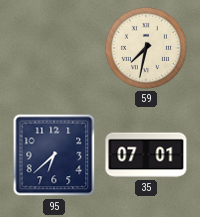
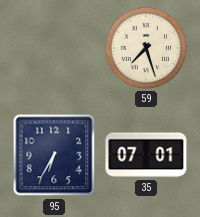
59: 7:32 -> 7:27 (146, 48)
95: 6:38 -> 6:35 (54, 155)
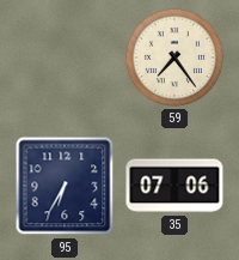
59: 7:27 -> 7:24 (174, 58)
35: 07:01 -> 07:06 (174, 186)
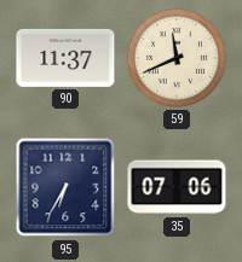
90: none -> 11:37 (65, 58)
59: 7:24 -> 11:41 (177, 58)
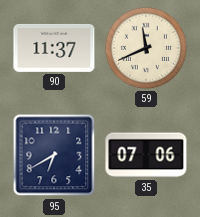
95: 6:35 -> 6:40 (54, 155)
